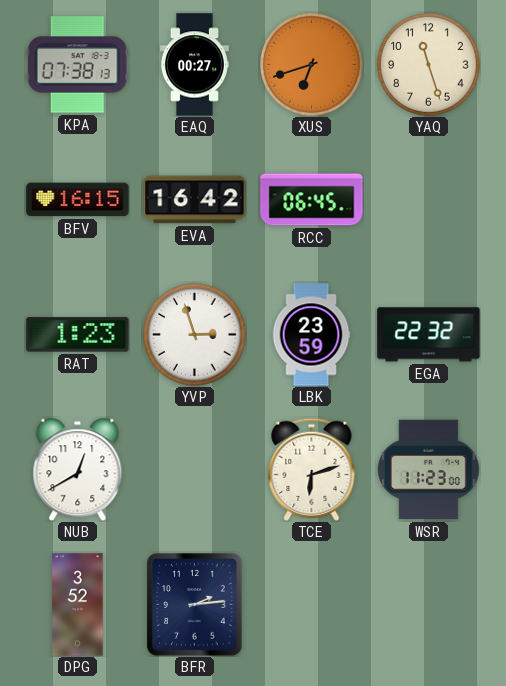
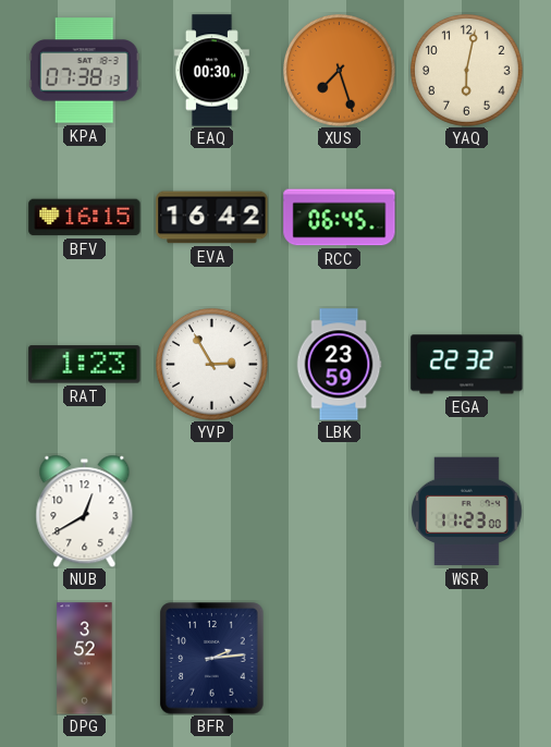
EAQ: 00:27 -> 00:30 (211, 71)
XUS: 6:42 -> 7:27 (340, 71)
YAQ: 11:27 -> 6:02 (467, 71)
YVP: 2:57 -> 2:55 (212, 365)
TCE: 6:12 -> none (312, 469)
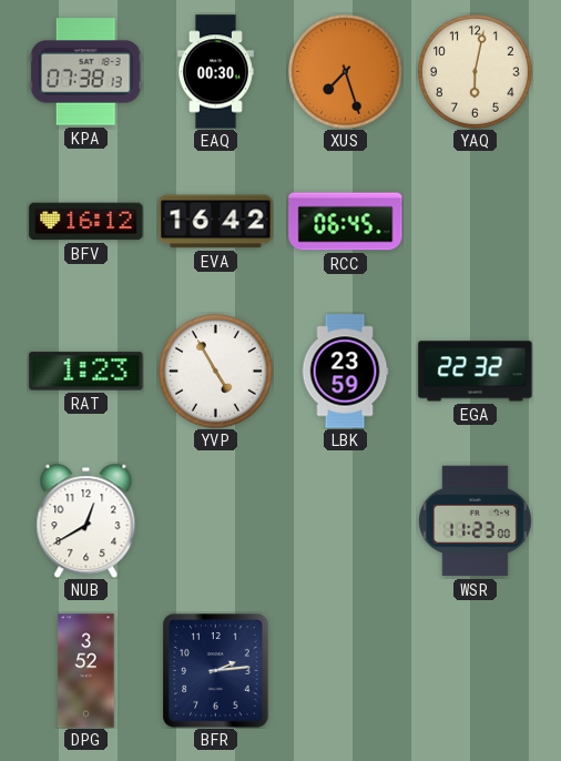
BFV: 16:15 -> 16:12 (86, 222)
YVP: 2:55 -> 4:55 (216, 372)
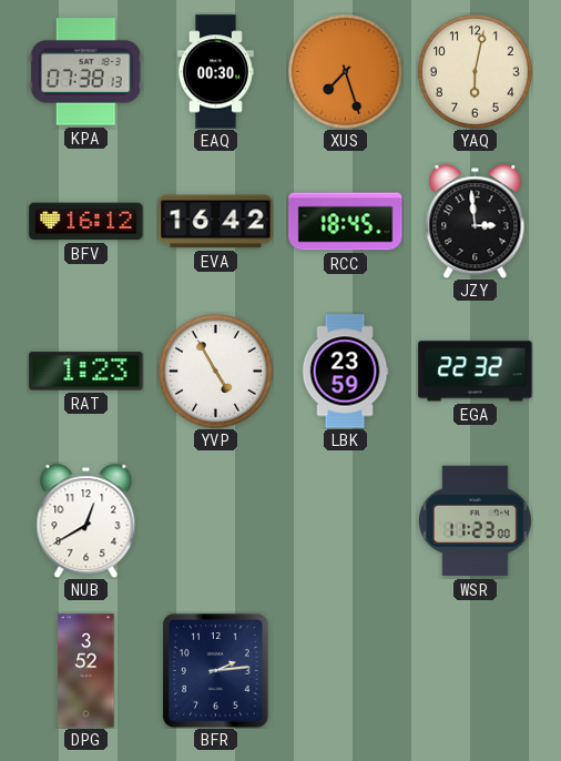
RCC: 06:45 -> 18:45 (346, 222)
JZY: none -> 2:59 (476, 221)
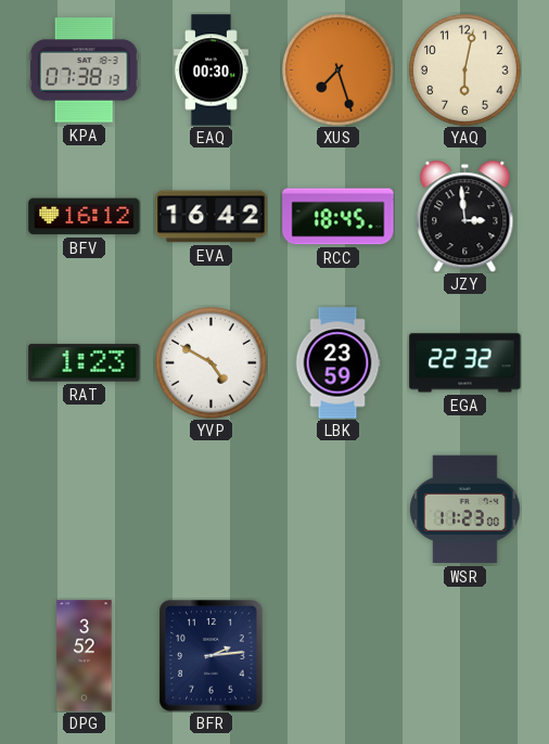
YVP: 4:55 -> 4:50 (212, 363)
NUB: 12:40 -> none (86, 520)
